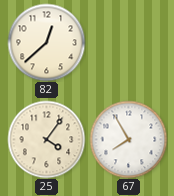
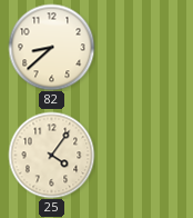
82: 12:38 -> 8:38 (51, 47)
67: 7:55 -> none (128, 139)
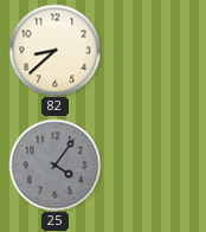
25 dial: cream -> grey (54, 165)
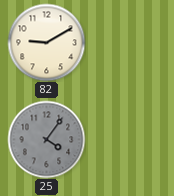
82: 8:38 -> 9:10 (46, 42)
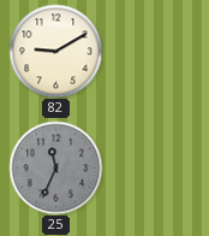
25: 4:06 -> 11:34 (55, 167)
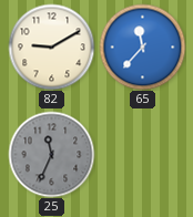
65: none -> 11:37 (142, 46)
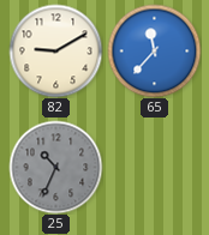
25: 11:34 -> 10:34 (55, 167)
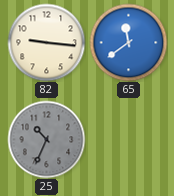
82: 9:10 -> 9:16 (46, 42)
65: 11:37 -> 11:39 (128, 42)
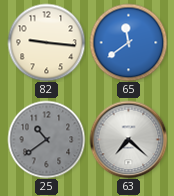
25: 10:34 -> 10:39 (46, 139)
63: none -> 7:22 (128, 139)
